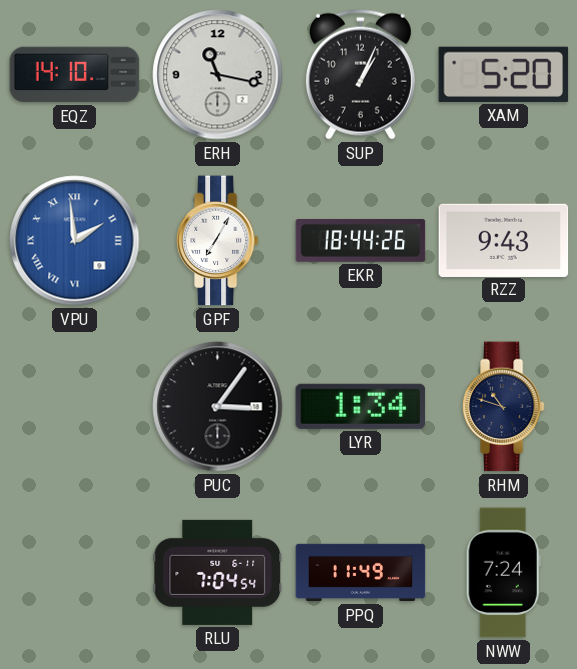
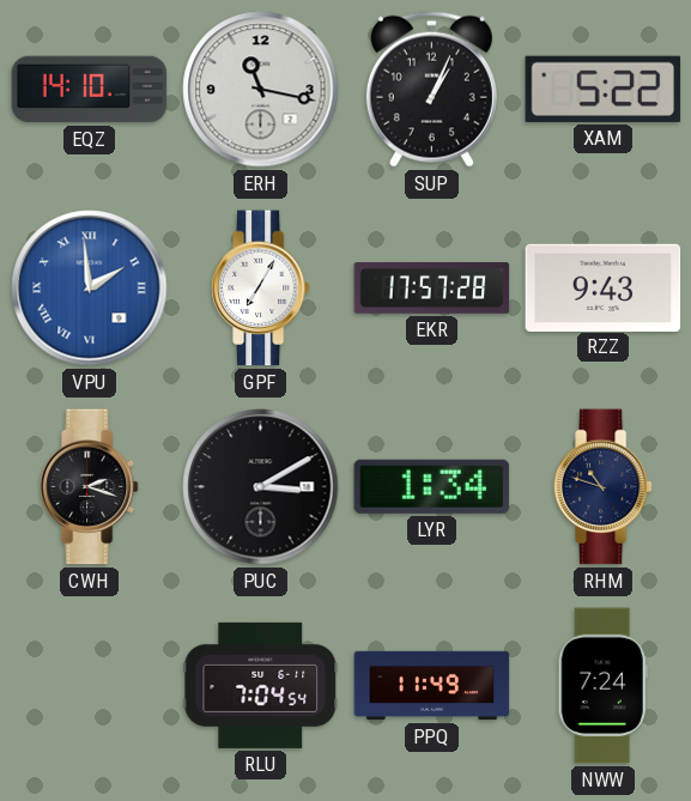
XAM: 5:20 -> 5:22 (604, 89)
EKR: 18:44 -> 17:57 (432, 289)
CWH: none -> 2:18 (89, 487)
PUC: 3:06 -> 3:10 (261, 487)
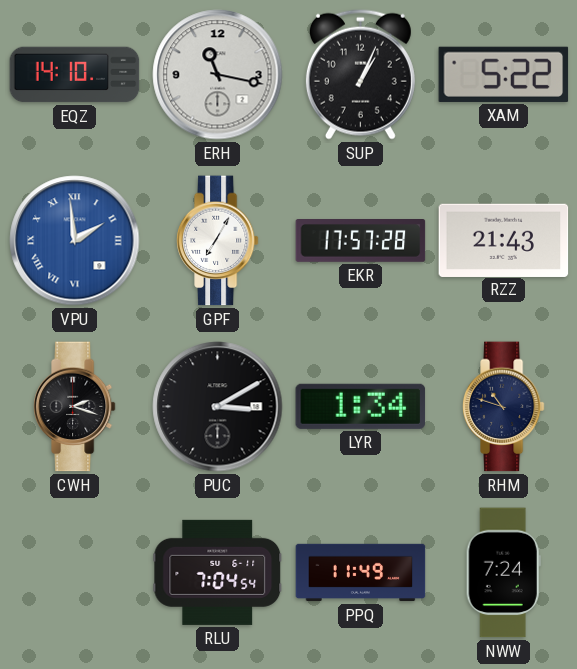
RZZ: 9:43 -> 21:43 (504, 240)
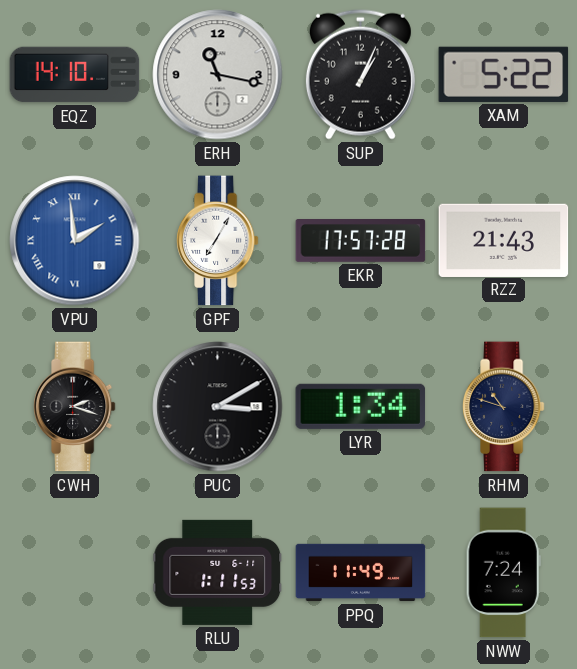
RLU: 7:04 -> 1:11 (218, 572)
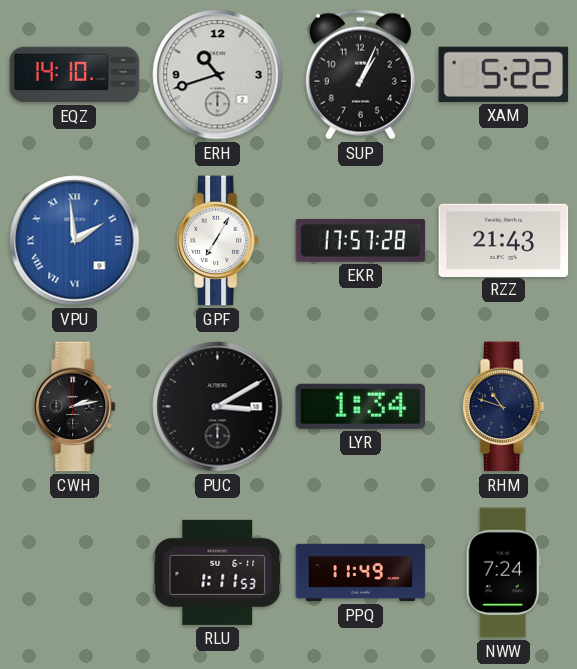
ERH: 11:17 -> 10:42 (218, 75)
CWH: 2:18 -> 2:13 (74, 407)
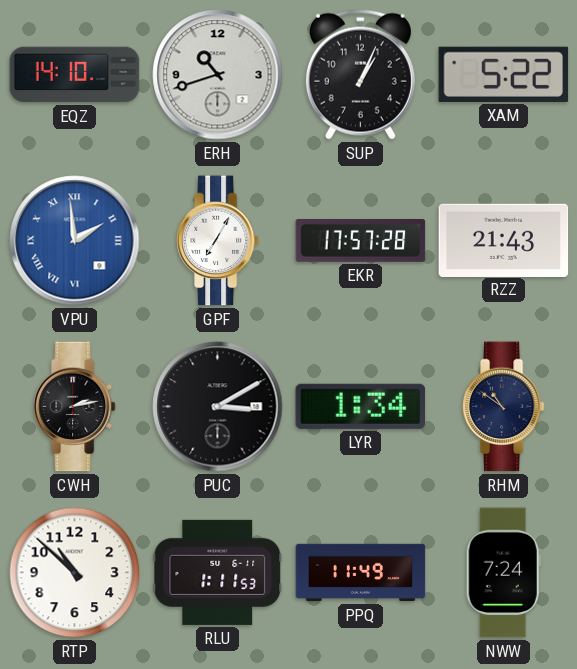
RHM: 10:48 -> 10:51 (503, 407)
RTP: none -> 10:52 (75, 573)
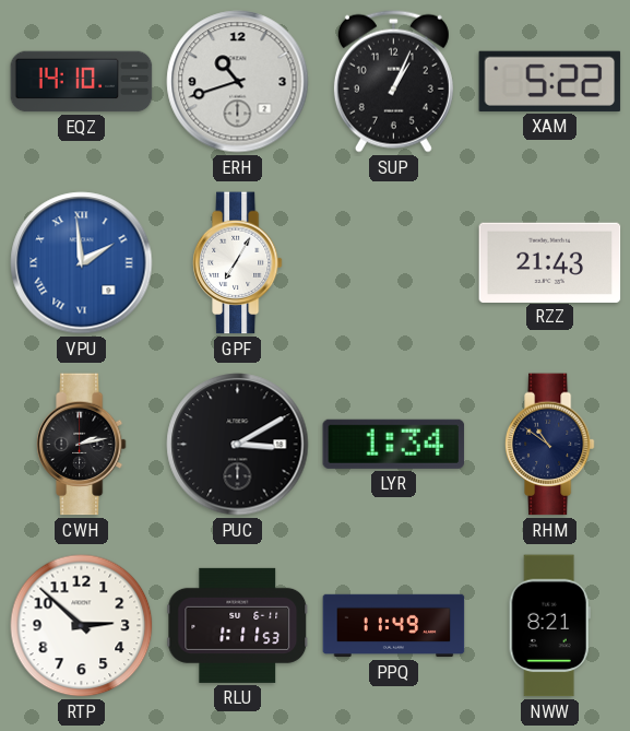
EKR: 17:57 -> none (361, 241)
RTP: 10:52 -> 2:52 (82, 626)
NWW: 7:24 -> 8:21 (549, 626)
